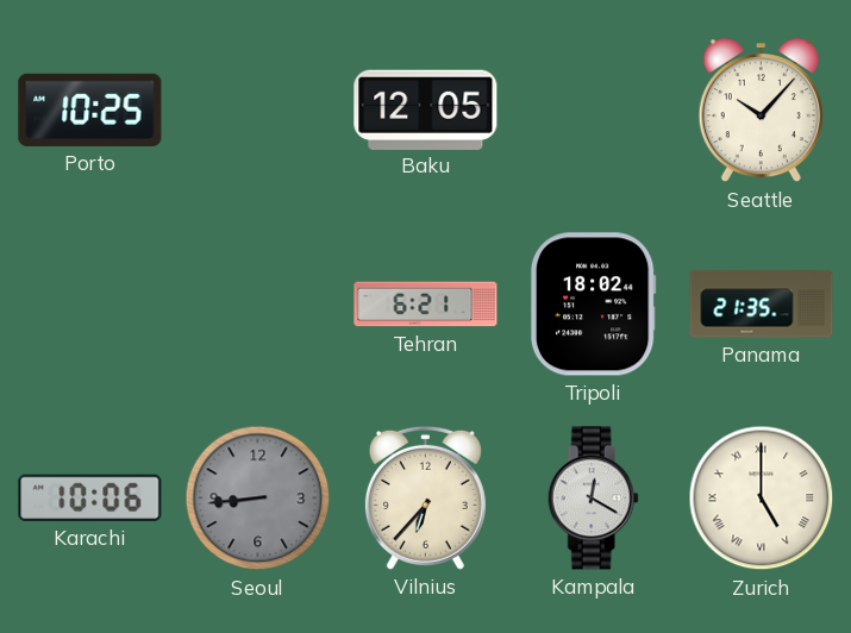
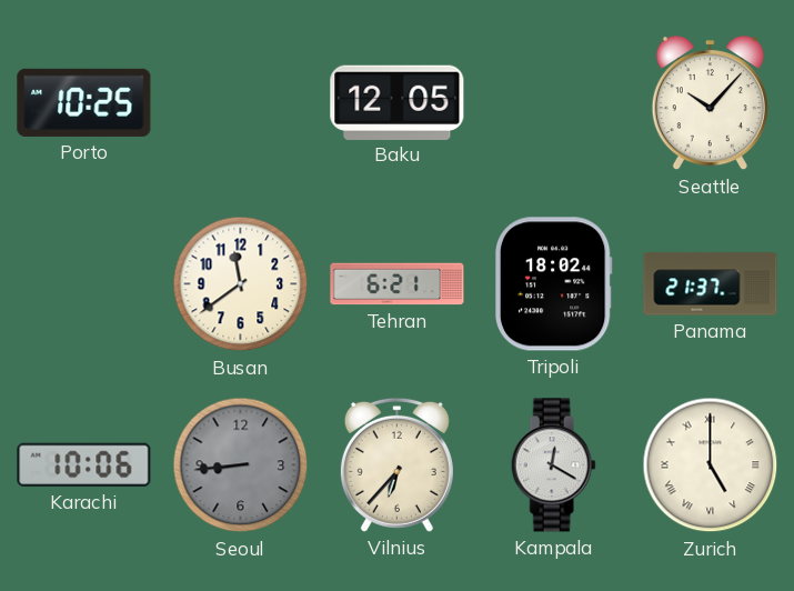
Busan: none -> 11:39 (241, 284)
Panama: 21:35 -> 21:37 (711, 284)
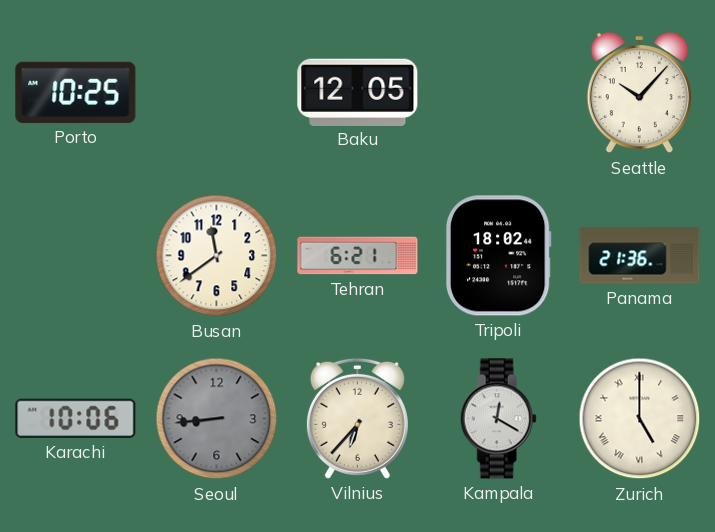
Panama: 21:37 -> 21:36 (640, 256)
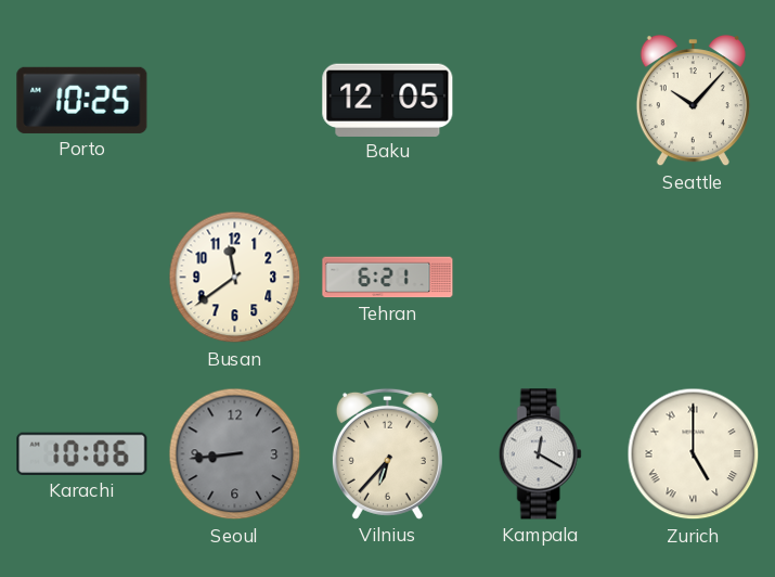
Tripoli: 18:02 -> none (498, 256)
Panama: 21:36 -> none (640, 256)
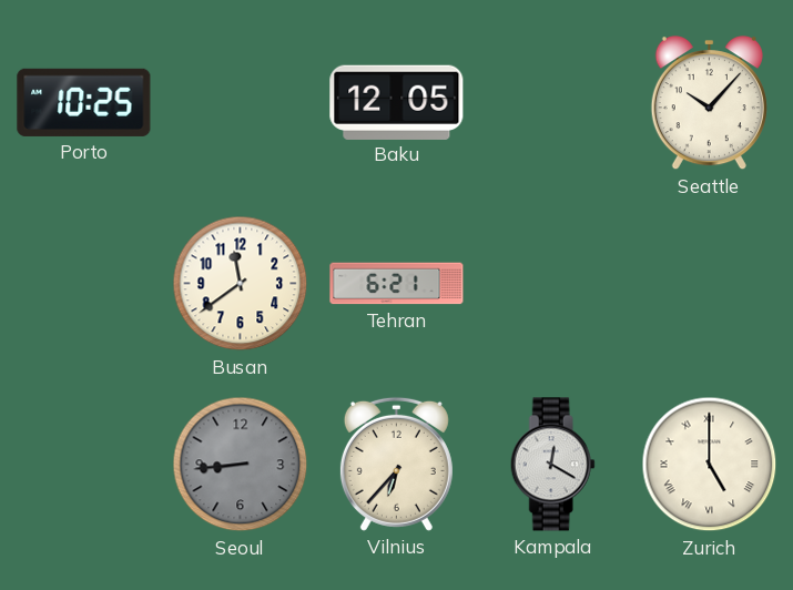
Karachi: 10:06 -> none (82, 453)
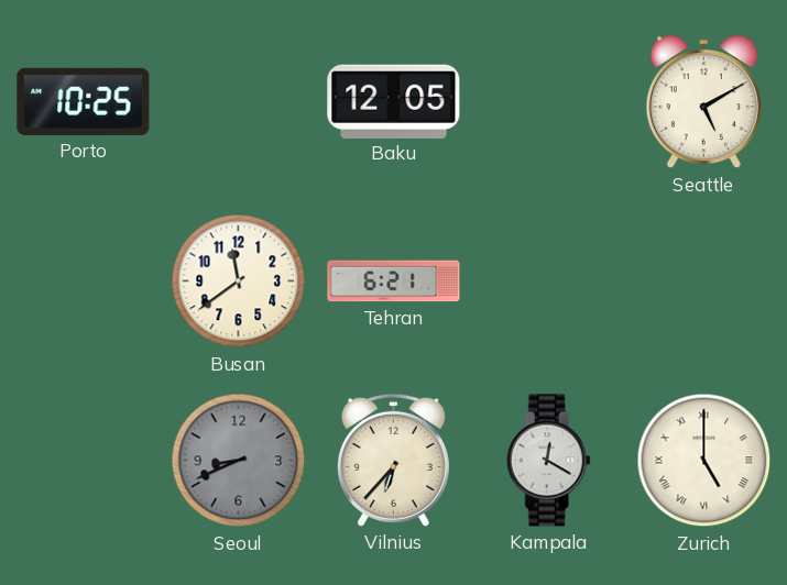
Seattle: 10:07 -> 5:10 (703, 103)
Seoul: 8:44 -> 8:41 (239, 461)
